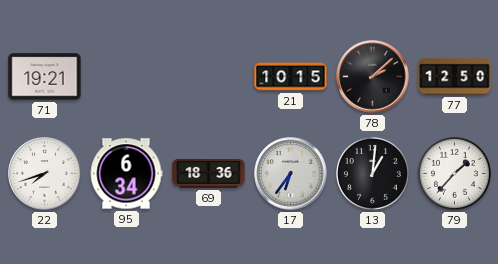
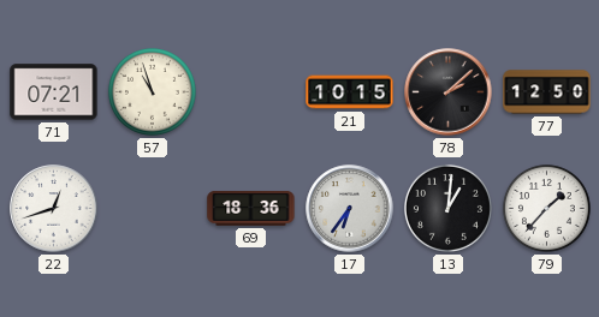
71: 19:21 -> 07:21 (54, 92)
57: none -> 10:57 (152, 91)
22: 7:42 -> 12:42 (54, 209)
95: 6:34 -> none (126, 174)
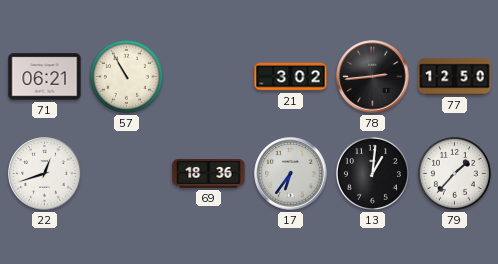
71: 07:21 -> 06:21 (45, 77)
57: 10:57 -> 10:55 (126, 76)
21: 10:15 -> 3:02 (291, 77)
78: 2:08 -> 2:44 (373, 77)
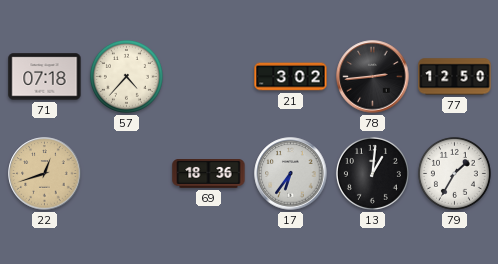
71: 06:21 -> 07:18 (45, 77)
57: 10:55 -> 4:37 (126, 76)
22 dial: white -> champagne (45, 174)
79: 1:37 -> 1:35 (454, 173)
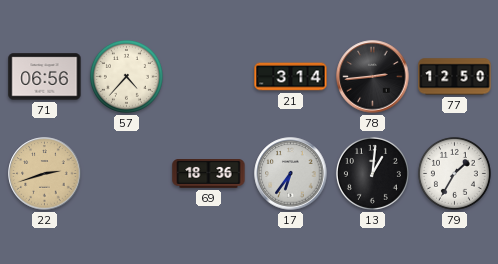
71: 07:18 -> 06:56 (45, 77)
21: 3:02 -> 3:14 (291, 77)
22: 12:42 -> 2:42 (45, 174)
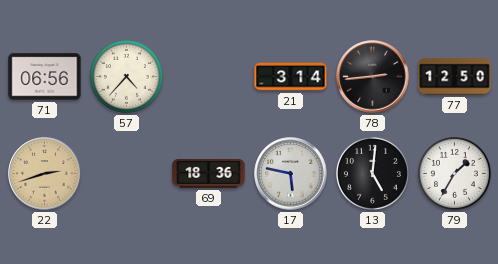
17: 6:36 -> 5:47 (291, 174)
13: 1:01 -> 5:01 (372, 173)
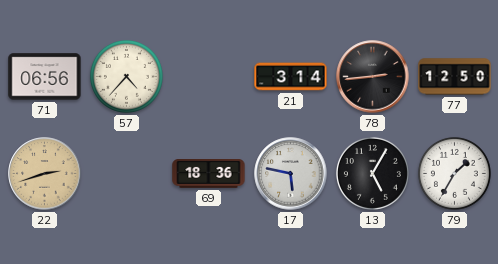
13: 5:01 -> 5:05 (372, 173)
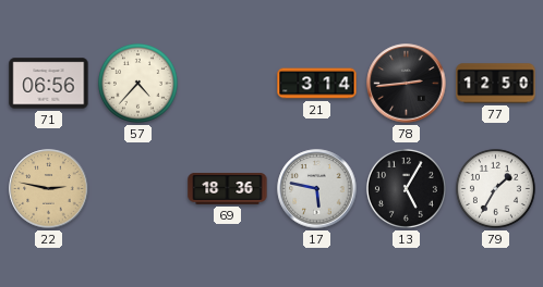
22: 2:42 -> 2:47 (49, 189)
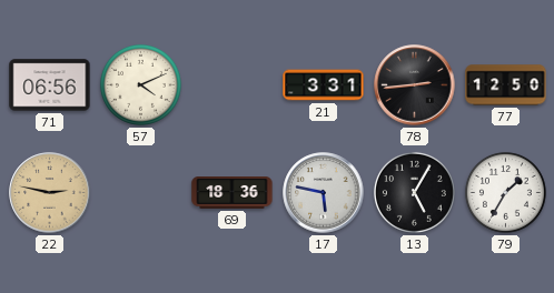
57: 4:37 -> 4:11 (140, 84)
21: 3:14 -> 3:31 (324, 85)
